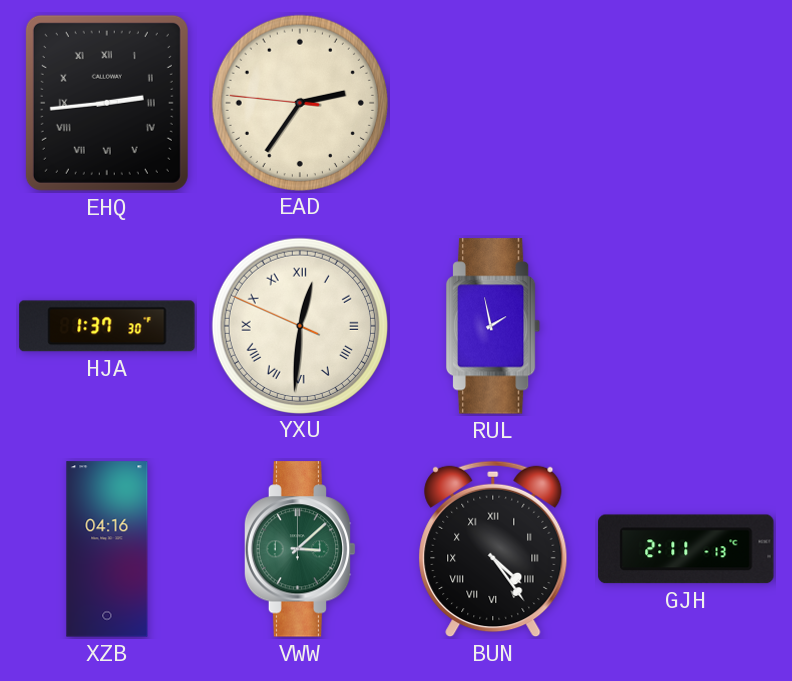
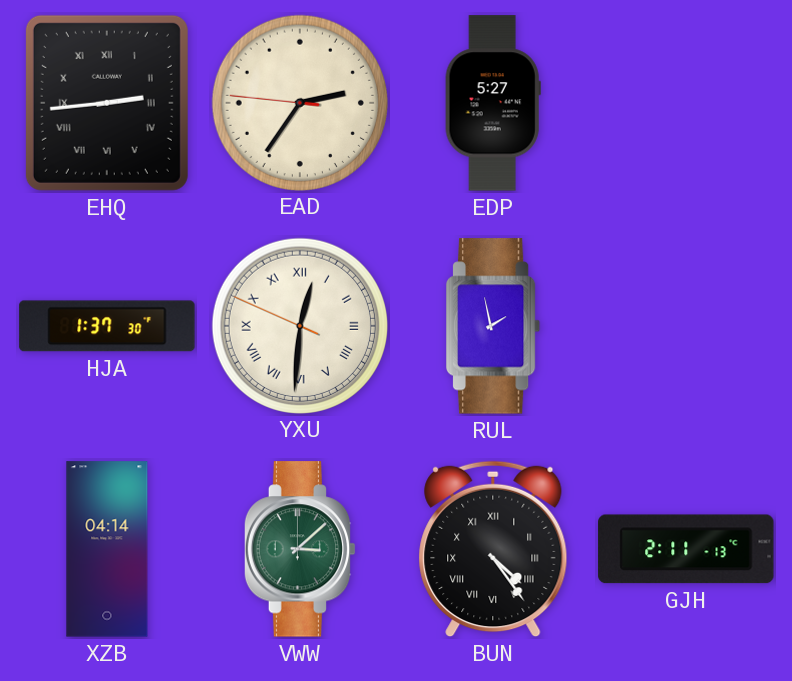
EDP: none -> 5:27 (493, 103)
XZB: 04:16 -> 04:14 (107, 549)
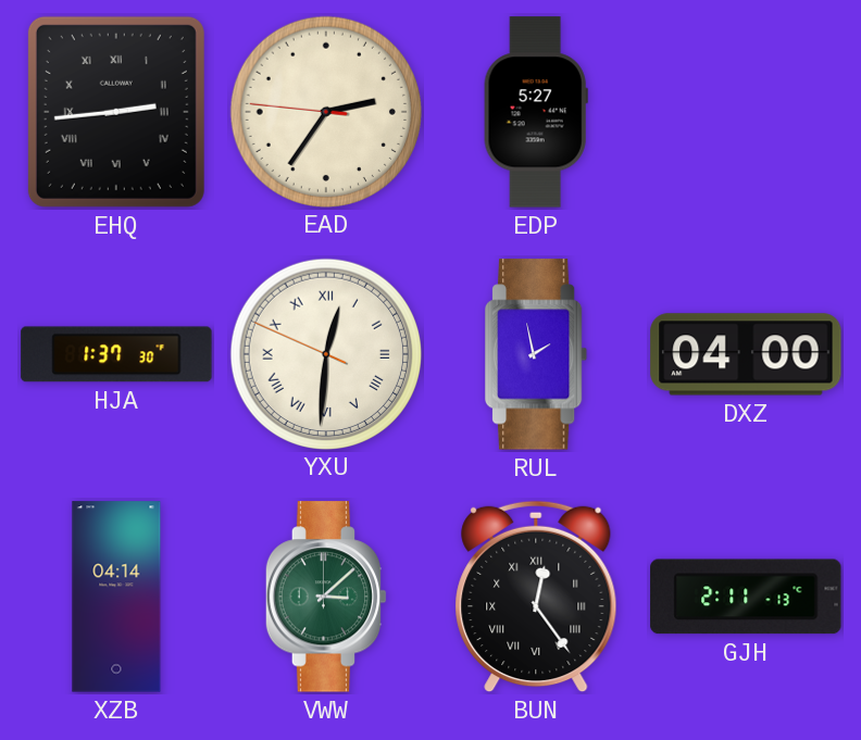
DXZ: none -> 04:00 (746, 354)
BUN: 4:24 -> 12:24 (536, 597)
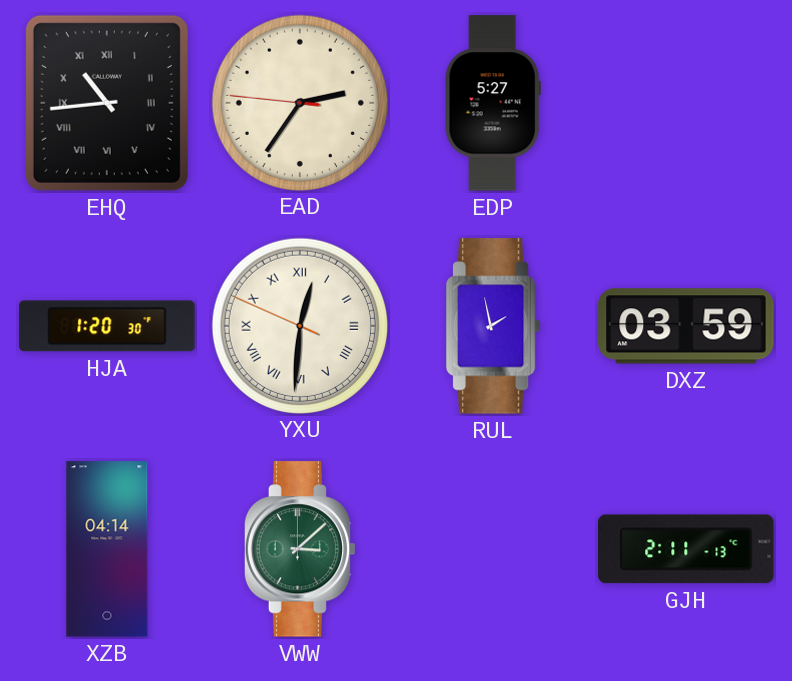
EHQ: 2:44 -> 10:44 (107, 103)
HJA: 1:37 -> 1:20 (107, 326)
DXZ: 04:00 -> 03:59 (686, 326)
BUN: 12:24 -> none (536, 597)
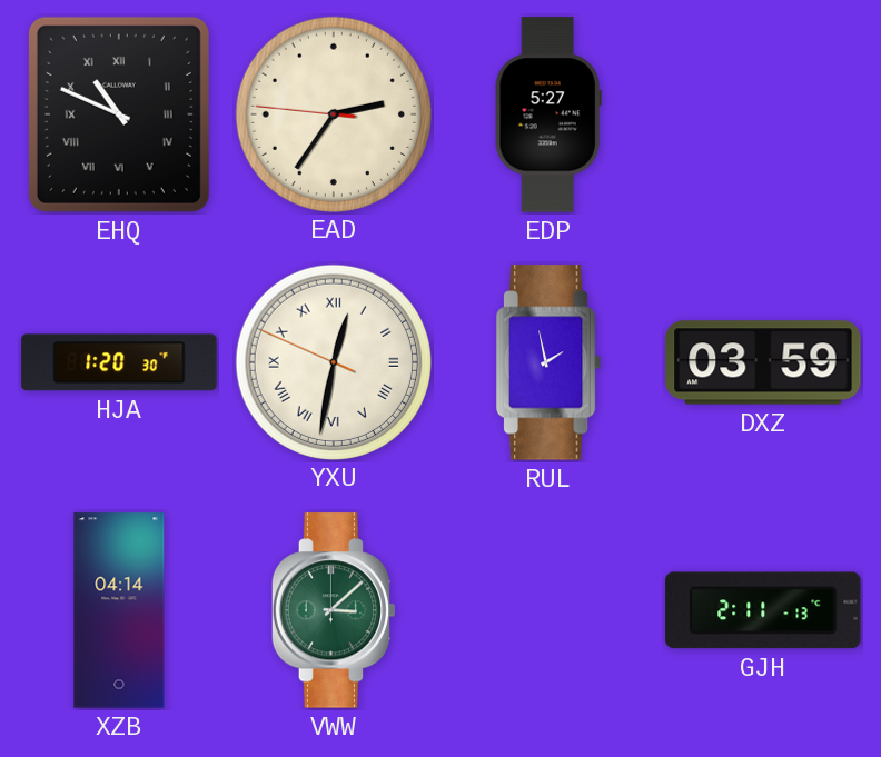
EHQ: 10:44 -> 10:49 (119, 114)
YXU: 12:30 -> 12:31 (333, 361)
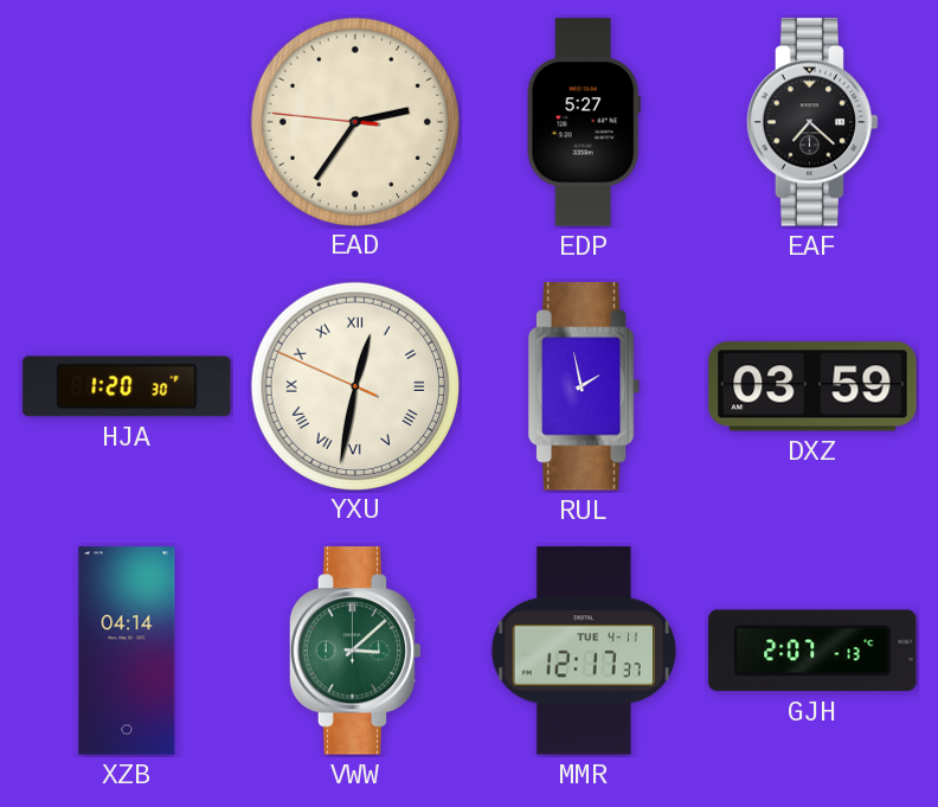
EHQ: 10:49 -> none (119, 114)
EAF: none -> 7:22 (812, 122)
MMR: none -> 12:17 (584, 651)
GJH: 2:11 -> 2:07 (812, 651)
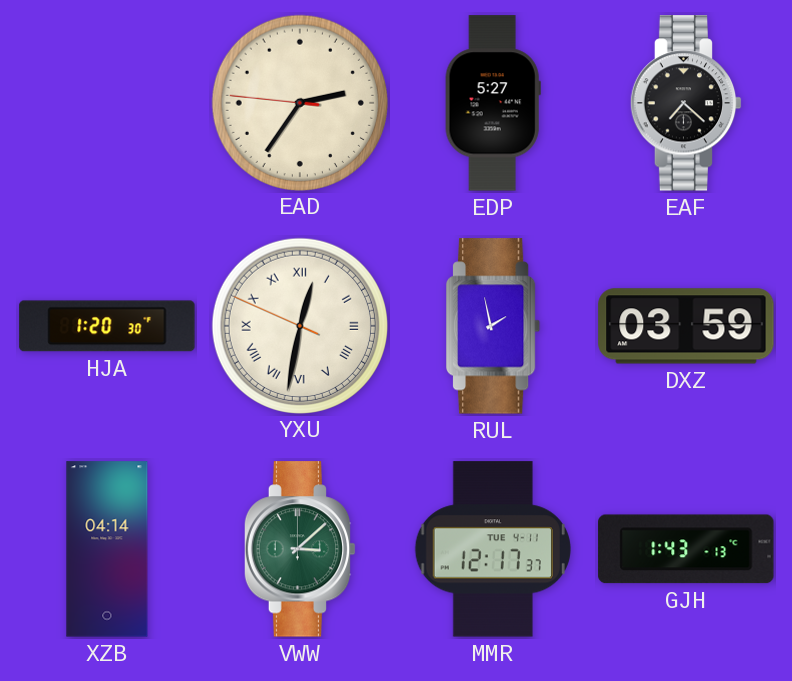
GJH: 2:07 -> 1:43 (686, 549)
